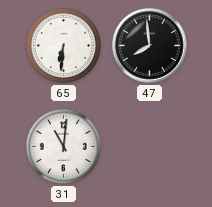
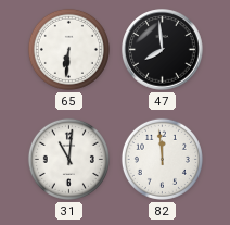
82: none -> 11:59 (162, 159)
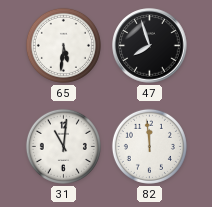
65: 6:31 -> 5:31 (63, 45)
47: 7:59 -> 7:57 (150, 46)
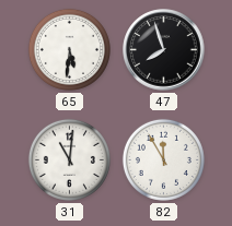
82: 11:59 -> 11:55 (163, 159)
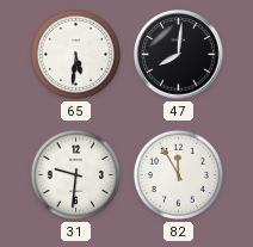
47: 7:57 -> 8:01 (179, 55)
31: 11:01 -> 9:31 (75, 174)
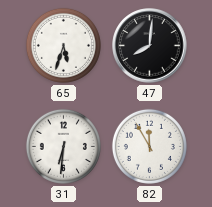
65: 5:31 -> 5:33 (63, 45)
31: 9:31 -> 6:31 (63, 146)
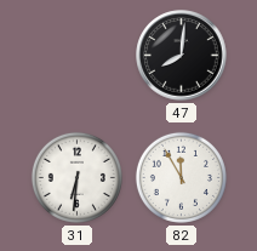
65: 5:33 -> none (63, 45)
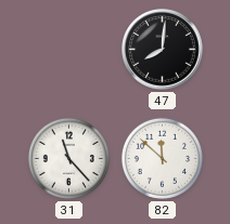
31: 6:31 -> 11:23 (68, 158)
82: 11:55 -> 11:52 (162, 158)
